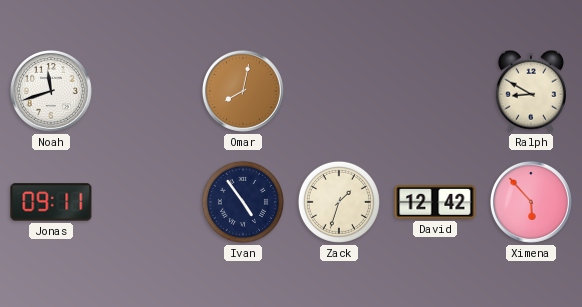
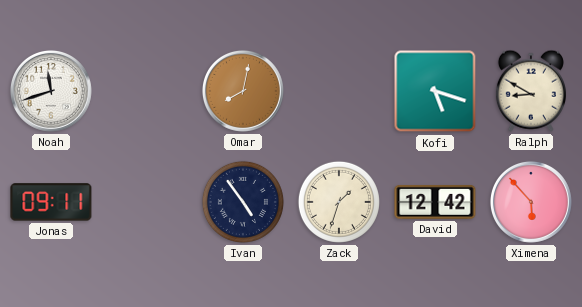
Kofi: none -> 5:18 (435, 91)
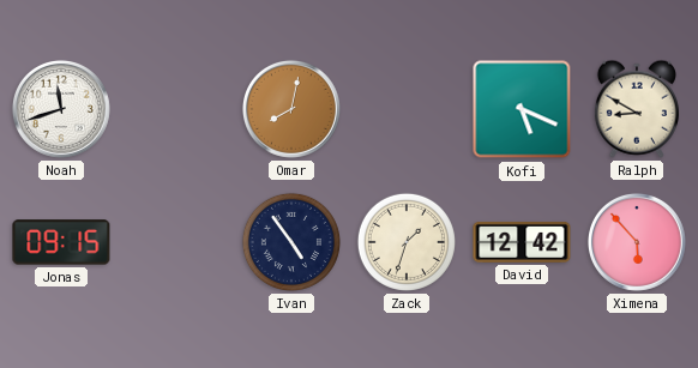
Kofi: 5:18 -> 5:19 (522, 109)
Jonas: 09:11 -> 09:15 (61, 242)
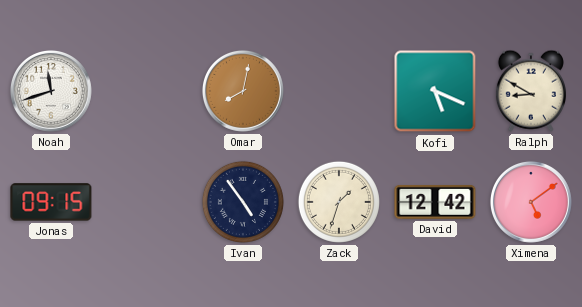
Ximena: 5:53 -> 5:09 (531, 202)
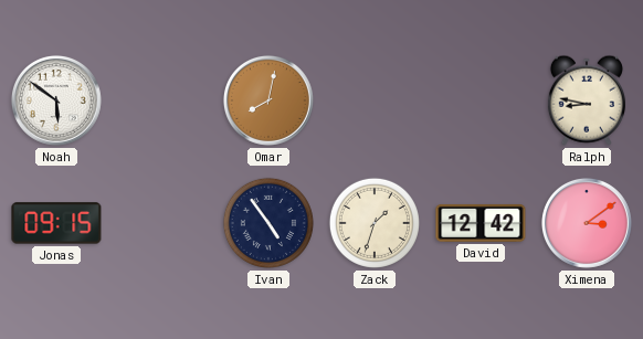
Noah: 11:42 -> 5:51 (56, 100)
Kofi: 5:19 -> none (435, 91)
Ralph: 8:50 -> 8:47 (587, 100)
Ximena: 5:09 -> 3:09 (587, 223)
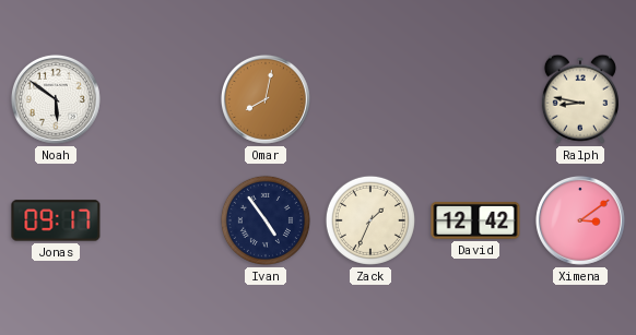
Jonas: 09:15 -> 09:17 (56, 220)
Zack: 1:33 -> 1:34 (370, 220)
